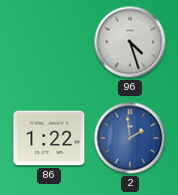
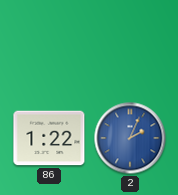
96: 4:27 -> none (130, 42)
2: 1:59 -> 2:04 (130, 138)
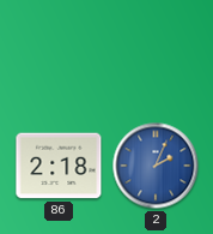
86: 1:22 -> 2:18 (59, 166)
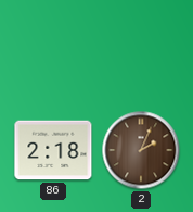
2 dial: blue -> brown (141, 150)
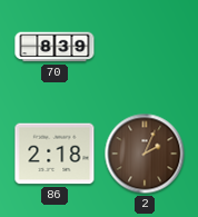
70: none -> 8:39 (55, 47)
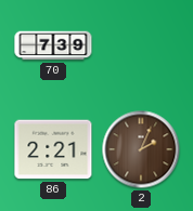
70: 8:39 -> 7:39 (53, 45)
86: 2:18 -> 2:21 (53, 149)
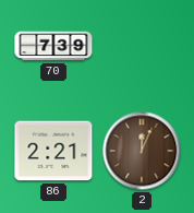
2: 2:04 -> 12:04 (142, 151)
